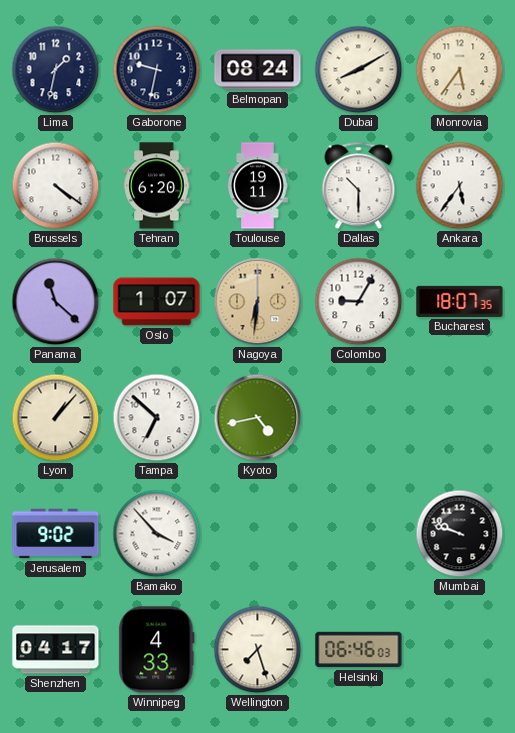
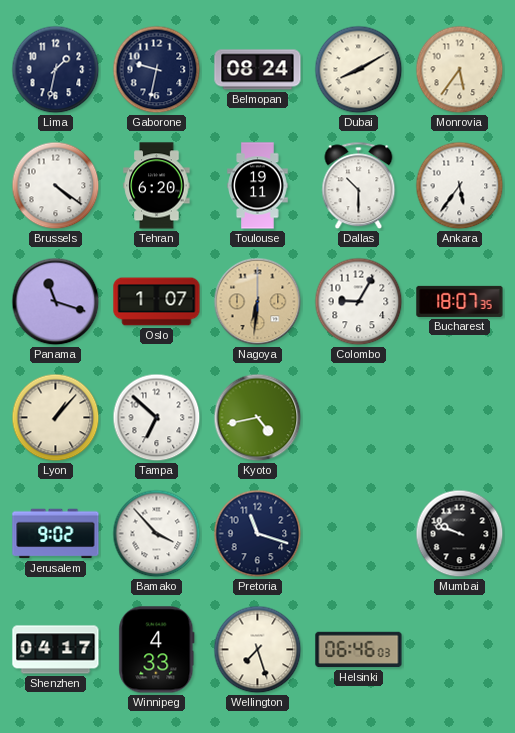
Panama: 11:22 -> 11:18 (56, 302)
Pretoria: none -> 11:18 (258, 534)
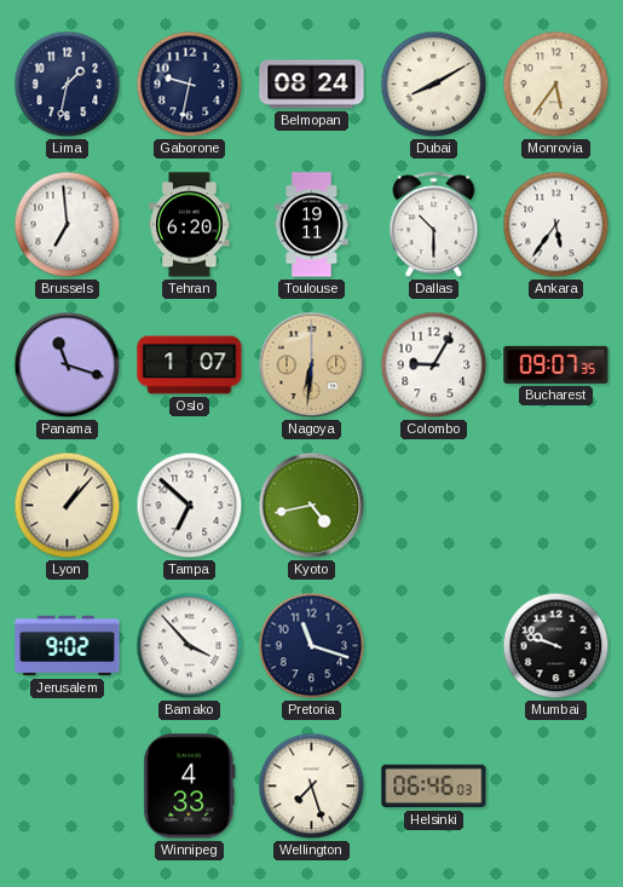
Brussels: 4:21 -> 6:59 (68, 225)
Bucharest: 18:07 -> 09:07 (556, 364)
Shenzhen: 04:17 -> none (56, 650)
